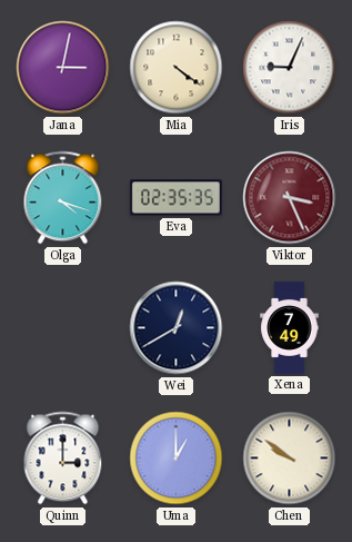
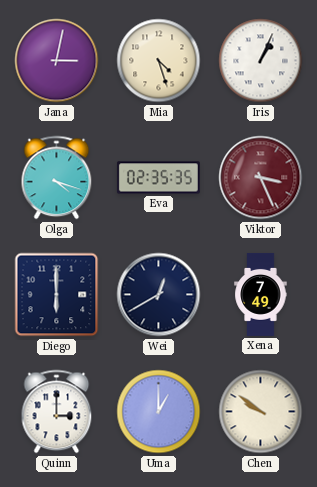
Mia: 4:21 -> 4:27 (159, 61)
Iris: 9:04 -> 1:04 (261, 61)
Diego: none -> 6:00 (57, 295)
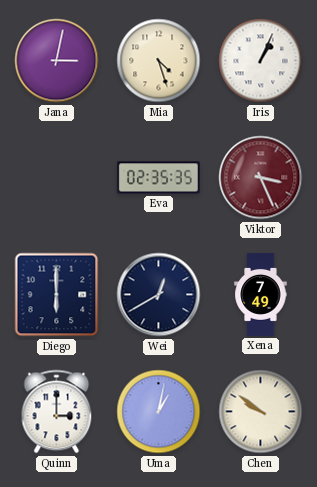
Olga: 4:18 -> none (57, 178)
Uma: 1:00 -> 1:02 (159, 412)
